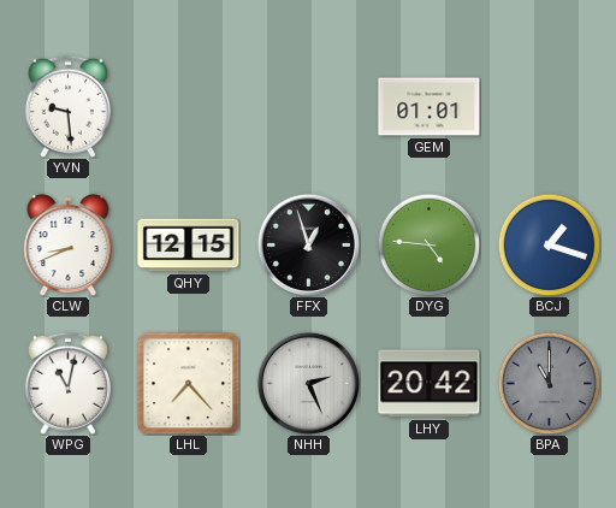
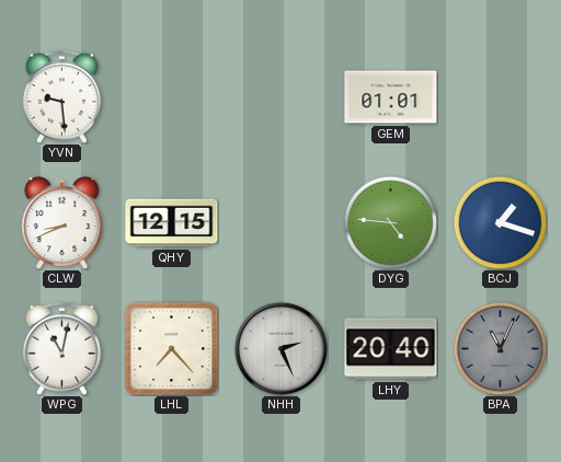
FFX: 12:57 -> none (308, 244)
LHY: 20:42 -> 20:40 (391, 349)
BPA: 11:00 -> 11:04 (500, 348)
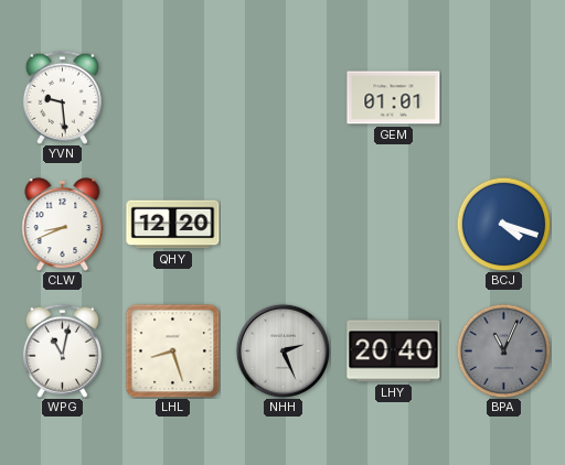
QHY: 12:15 -> 12:20 (173, 225)
DYG: 4:46 -> none (390, 222)
BCJ: 1:18 -> 4:18 (503, 224)
LHL: 7:23 -> 8:27 (172, 350)
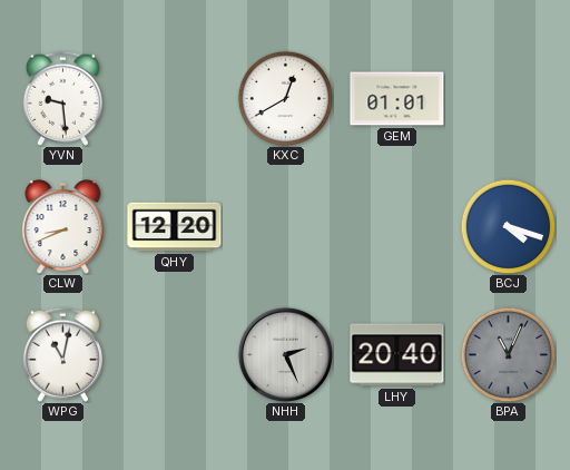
KXC: none -> 12:40 (285, 98)
LHL: 8:27 -> none (172, 350)
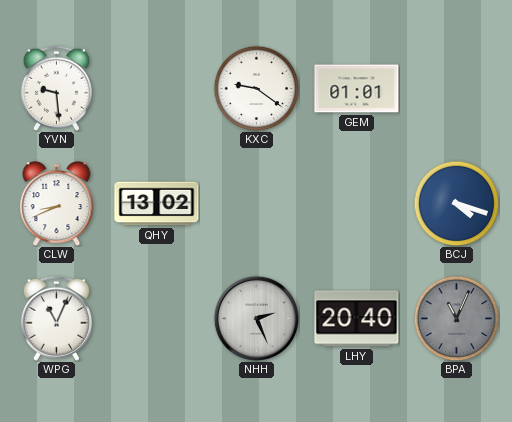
KXC: 12:40 -> 9:21 (256, 88)
QHY: 12:20 -> 13:02 (157, 204)
WPG: 11:02 -> 11:04 (56, 318)
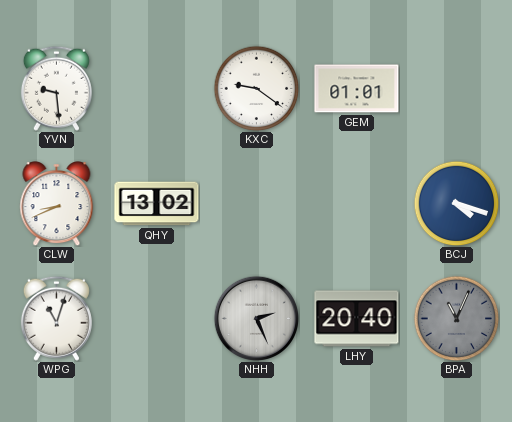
WPG: 11:04 -> 11:03 (56, 318)
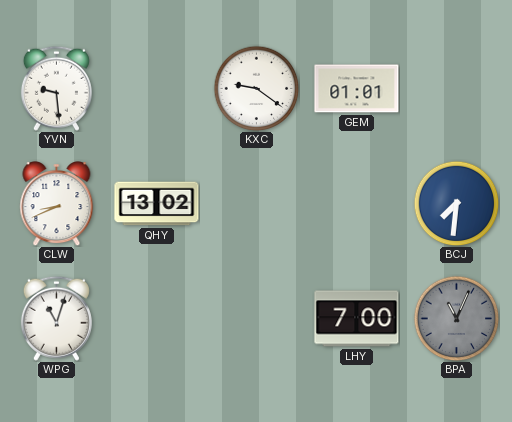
BCJ: 4:18 -> 7:31 (456, 203)
NHH: 2:26 -> none (256, 318)
LHY: 20:40 -> 7:00 (357, 319)
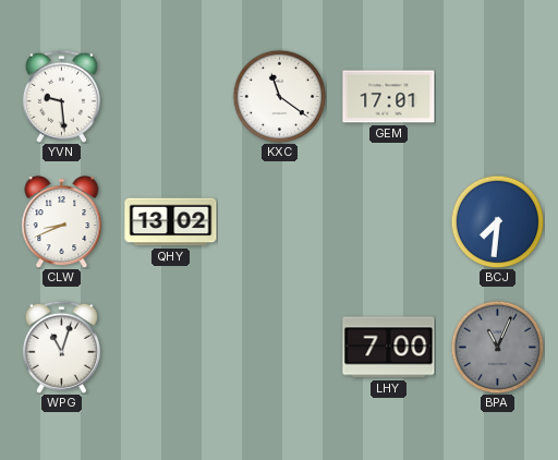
KXC: 9:21 -> 11:21 (279, 96)
GEM: 01:01 -> 17:01 (389, 97)
